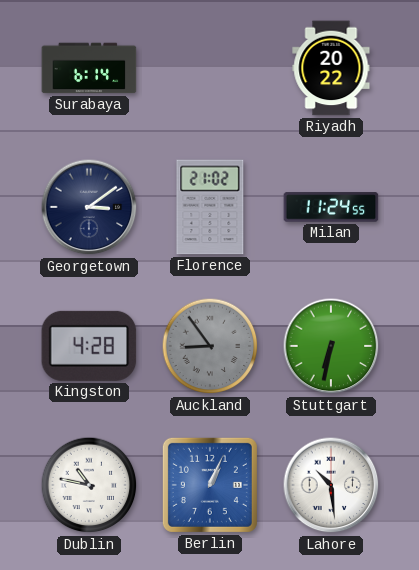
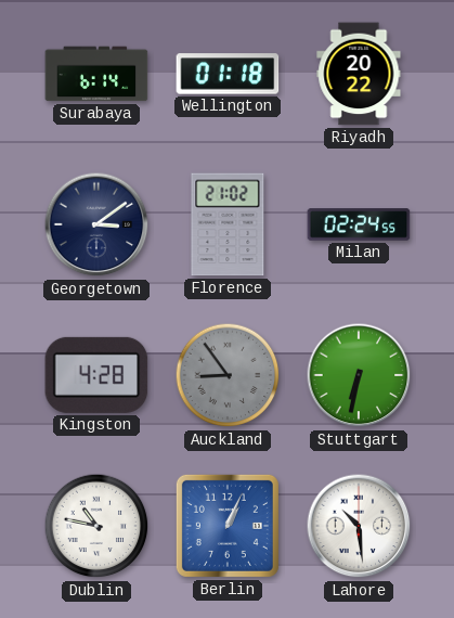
Wellington: none -> 01:18 (228, 74)
Milan: 11:24 -> 02:24 (359, 224)
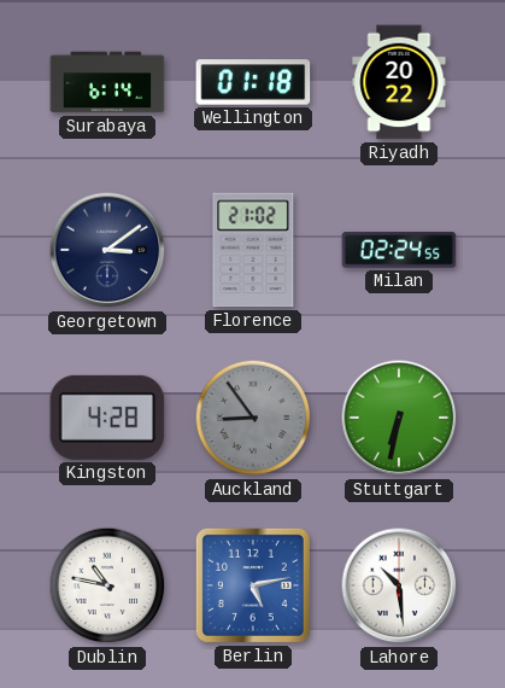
Berlin: 1:04 -> 5:13 (253, 585)
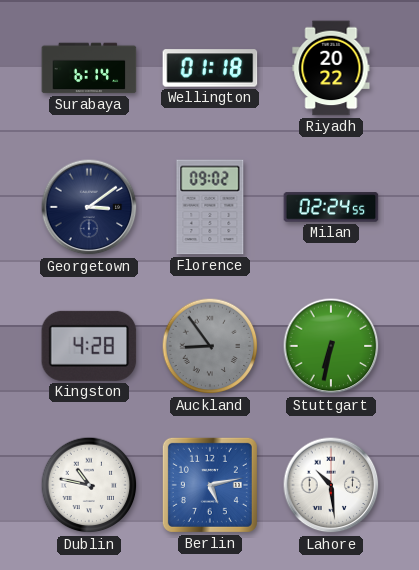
Florence: 21:02 -> 09:02 (210, 207)
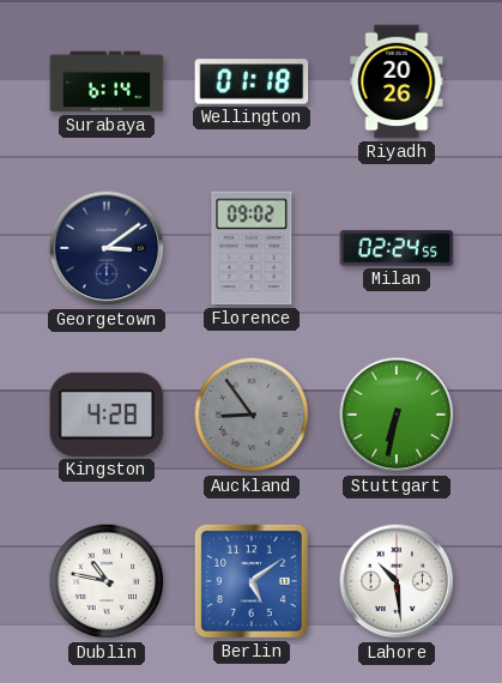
Riyadh: 20:22 -> 20:26 (397, 81)
Berlin: 5:13 -> 5:09 (252, 581)
